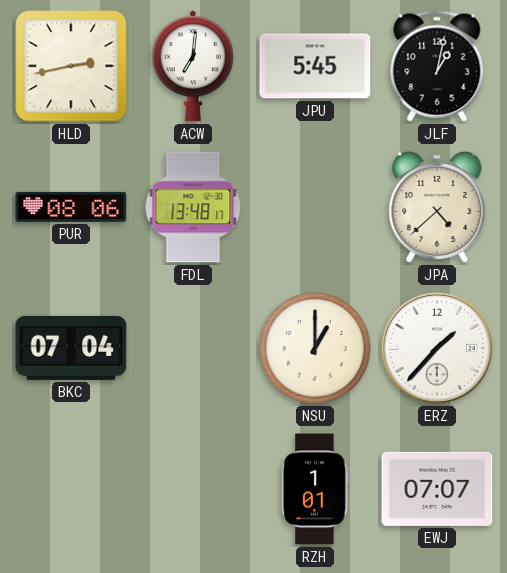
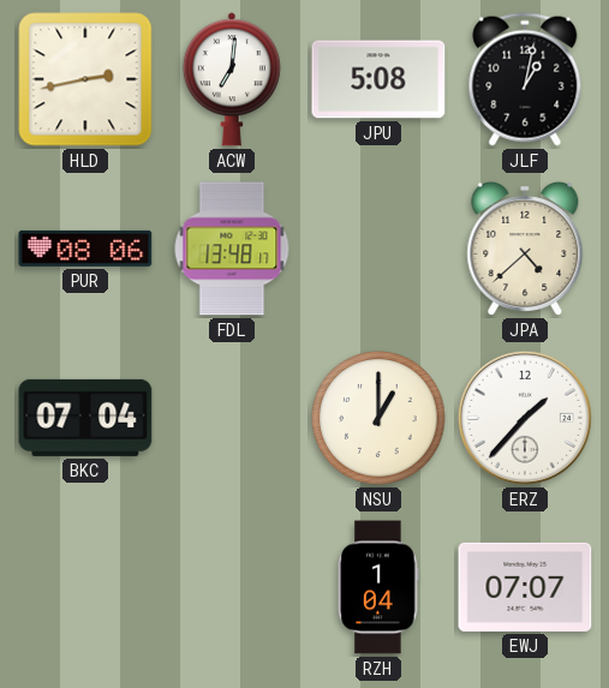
JPU: 5:45 -> 5:08 (378, 79)
RZH: 1:01 -> 1:04 (378, 587)
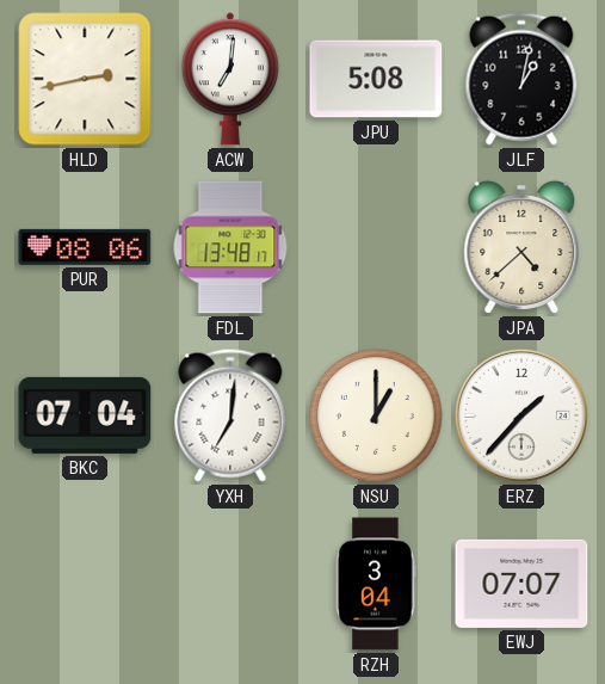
YXH: none -> 7:01 (230, 415)
RZH: 1:04 -> 3:04 (376, 584)
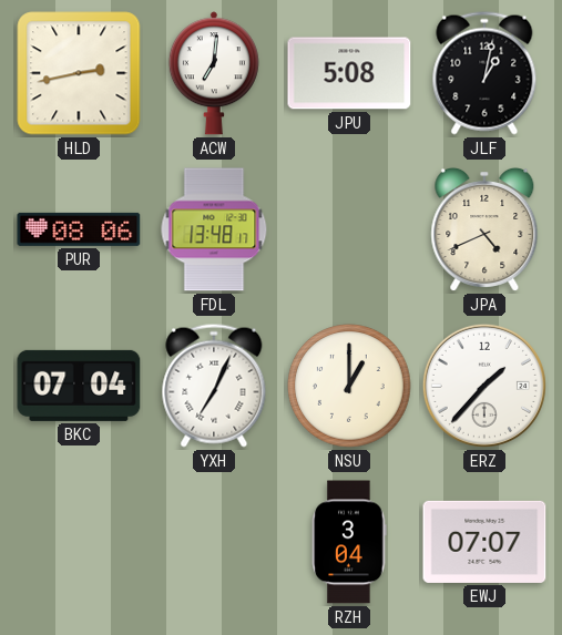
JPA: 4:38 -> 4:41 (484, 229)
YXH: 7:01 -> 7:04 (214, 386)
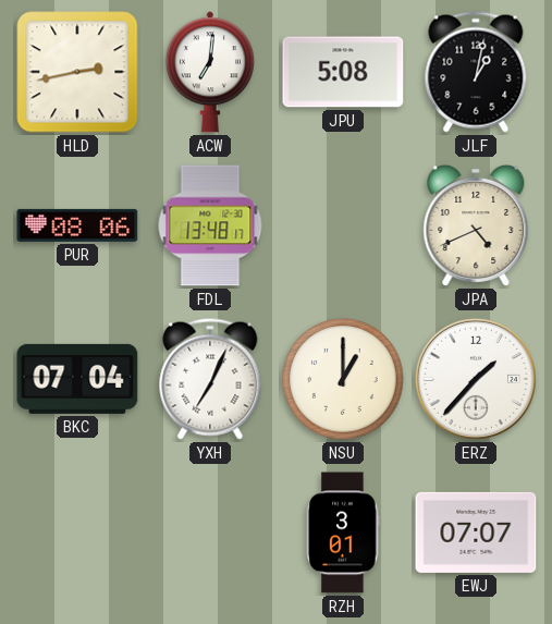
RZH: 3:04 -> 3:01 (343, 533)
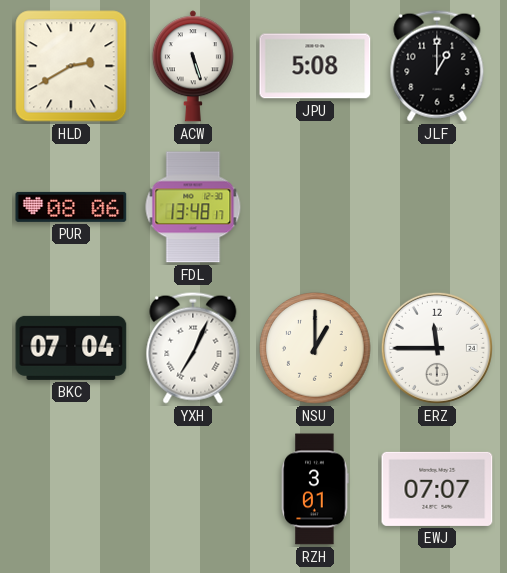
HLD: 2:43 -> 2:40 (71, 66)
ACW: 7:01 -> 5:27 (193, 66)
JLF: 1:02 -> 1:00 (437, 66)
JPA: 4:41 -> none (476, 225)
ERZ: 1:37 -> 11:45 (437, 348)
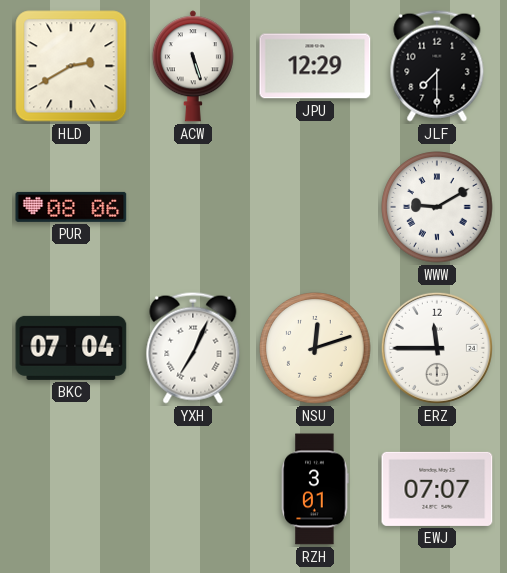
JPU: 5:08 -> 12:29 (315, 66)
JLF: 1:00 -> 7:30 (437, 66)
FDL: 13:48 -> none (193, 207)
WWW: none -> 9:10 (437, 207)
NSU: 1:00 -> 12:12 (315, 348)
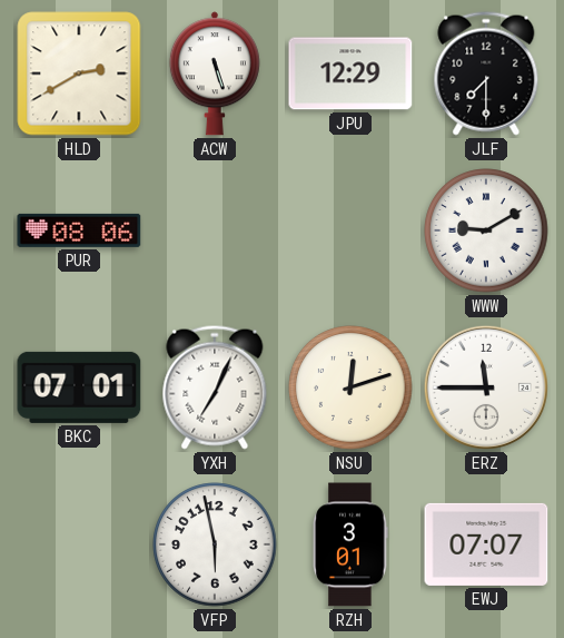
BKC: 07:04 -> 07:01 (79, 387)
VFP: none -> 5:58 (215, 544)
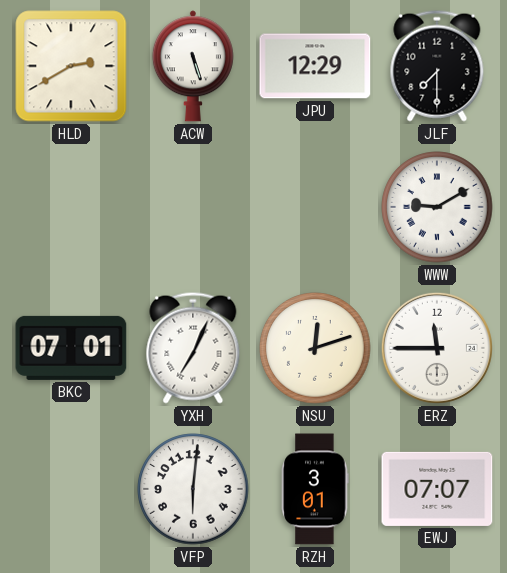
PUR: 08:06 -> none (79, 230)
VFP: 5:58 -> 6:01 (193, 489)
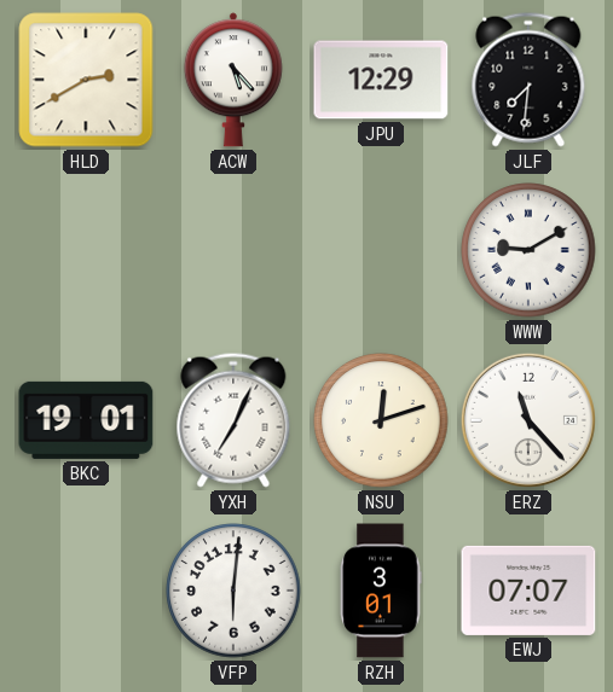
ACW: 5:27 -> 5:23 (233, 80)
JLF: 7:30 -> 7:31 (528, 80)
BKC: 07:01 -> 19:01 (86, 420)
ERZ: 11:45 -> 11:23 (528, 420)
